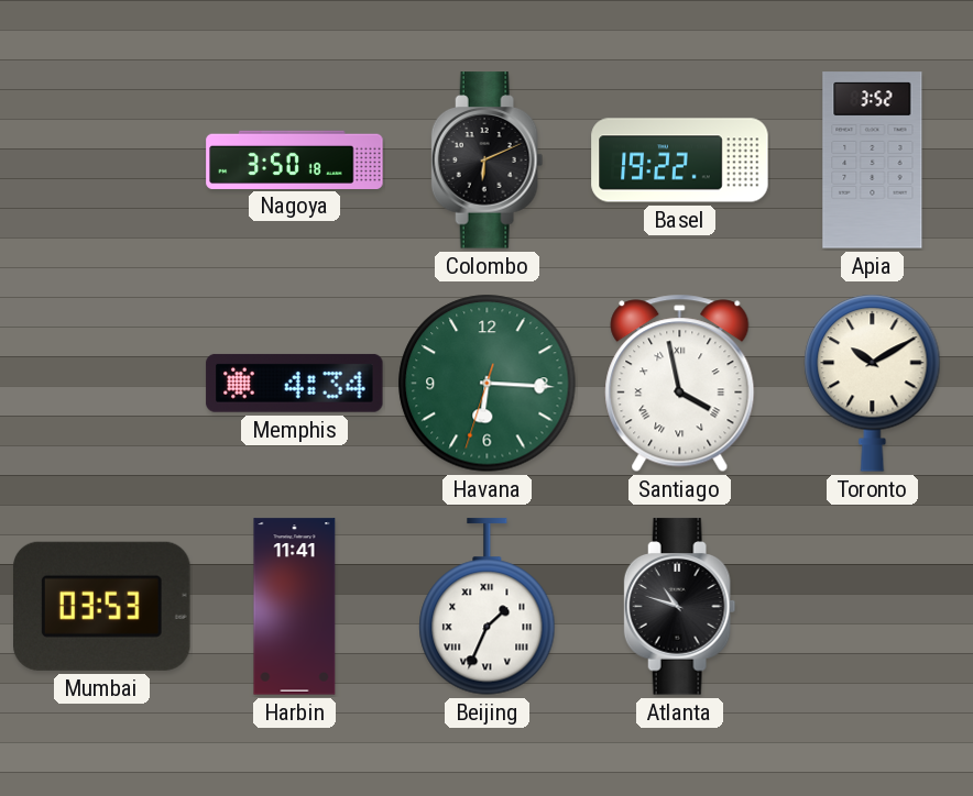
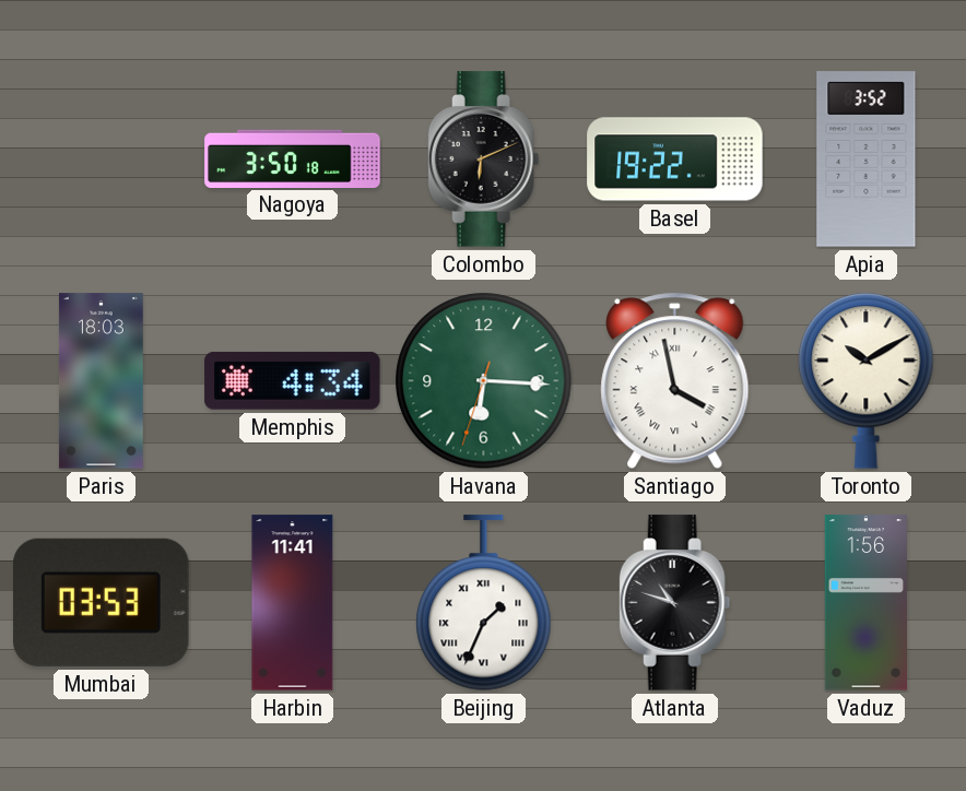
Paris: none -> 18:03 (101, 381)
Vaduz: none -> 1:56 (865, 603)
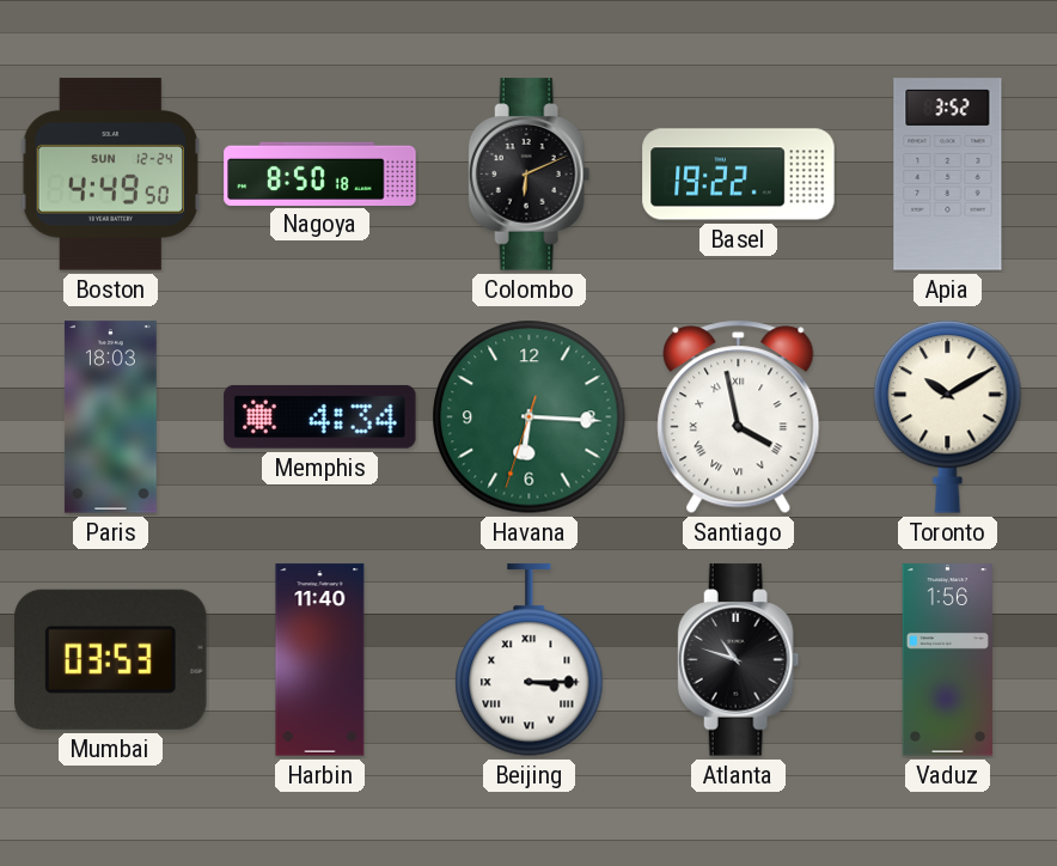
Boston: none -> 4:49 (110, 175)
Nagoya: 3:50 -> 8:50 (320, 173)
Harbin: 11:41 -> 11:40 (320, 660)
Beijing: 1:34 -> 3:15 (530, 660)
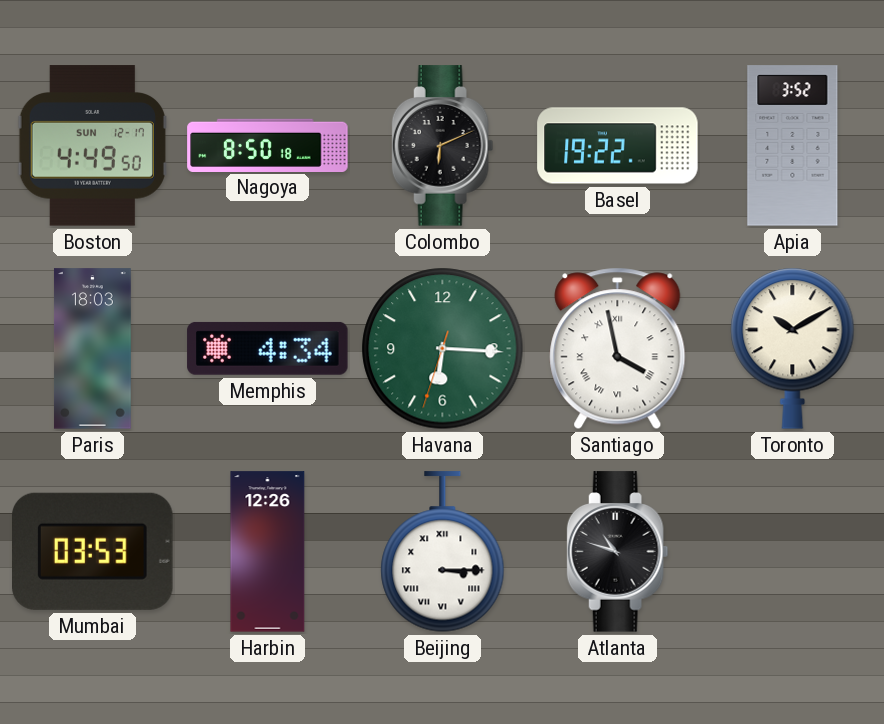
Boston date: SUN 12-24 -> SUN 12-17 (92, 146)
Harbin: 11:40 -> 12:26 (268, 552)
Vaduz: 1:56 -> none (947, 660)
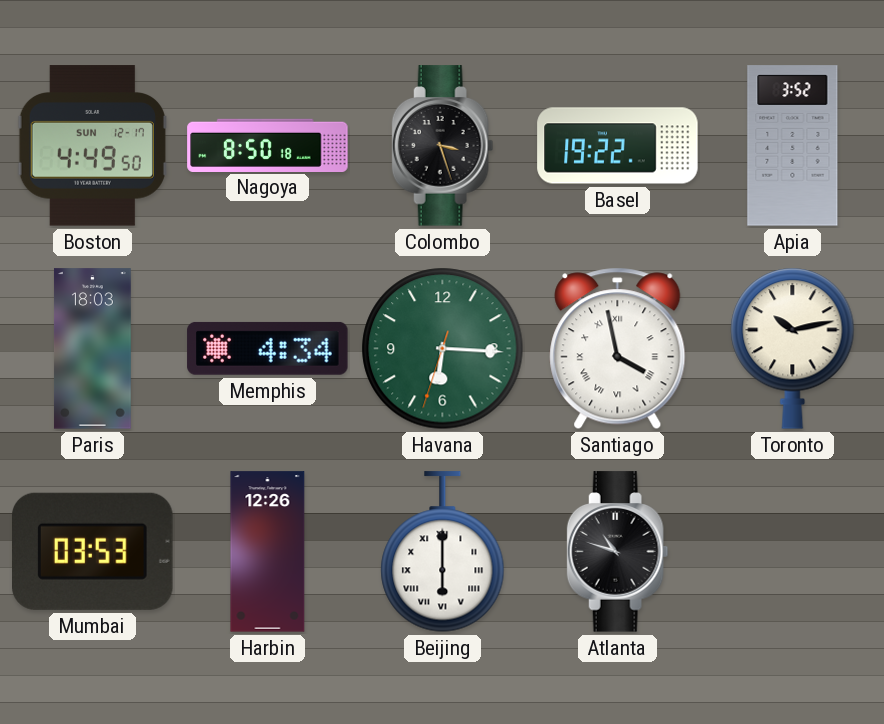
Colombo: 6:11 -> 3:27 (443, 146)
Toronto: 10:10 -> 10:13 (793, 348)
Beijing: 3:15 -> 6:00 (443, 552)
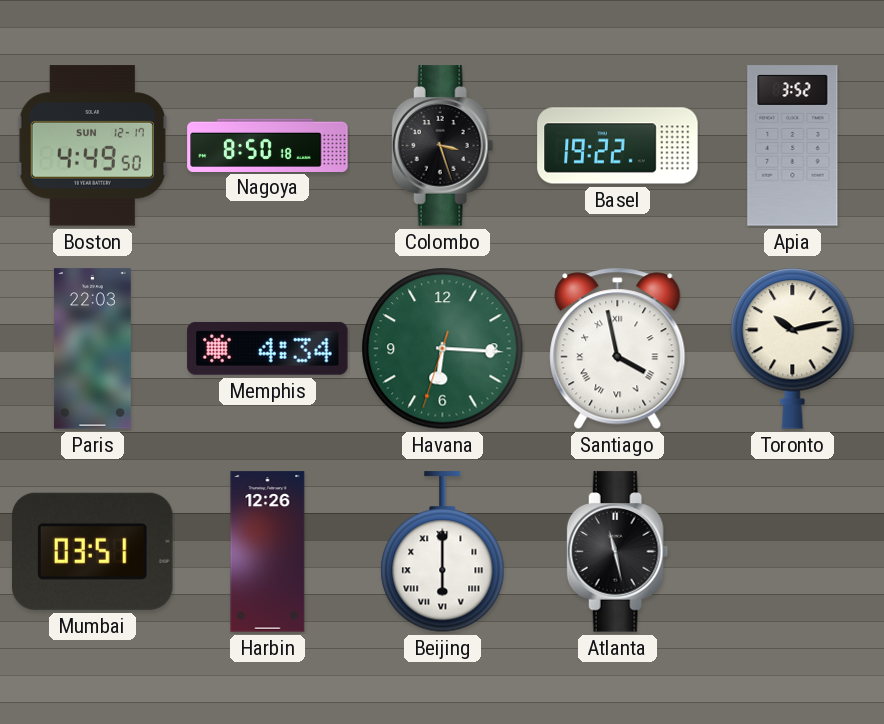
Paris: 18:03 -> 22:03 (92, 349)
Mumbai: 03:53 -> 03:51 (93, 551)
Atlanta: 10:48 -> 11:28 (618, 552)
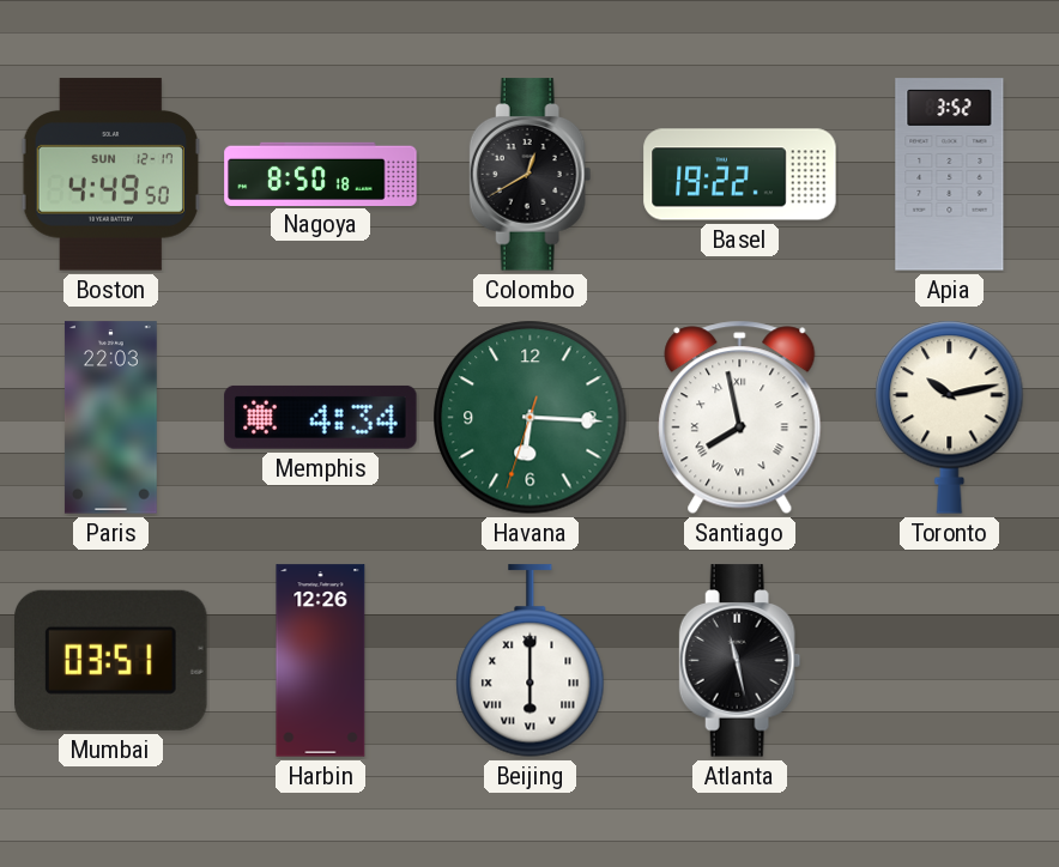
Colombo: 3:27 -> 12:40 (531, 175)
Santiago: 3:58 -> 7:58 (740, 418)
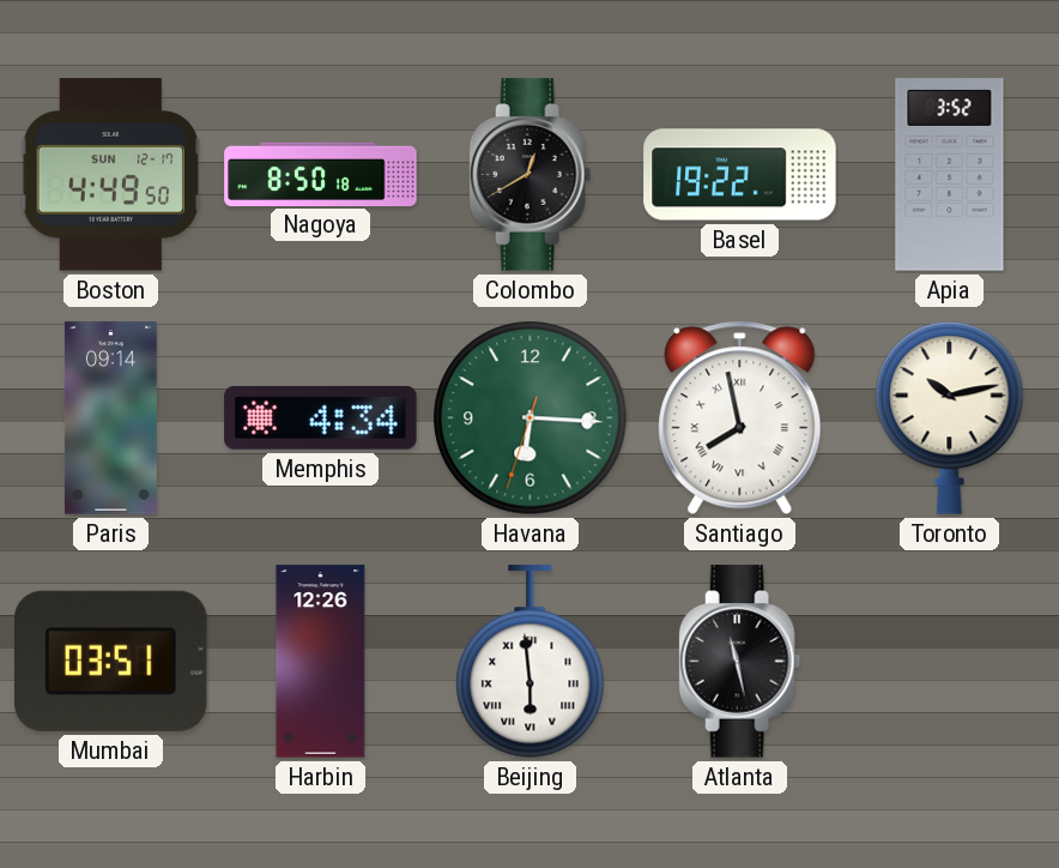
Paris: 22:03 -> 09:14 (110, 418)
Beijing: 6:00 -> 5:59 (531, 662)
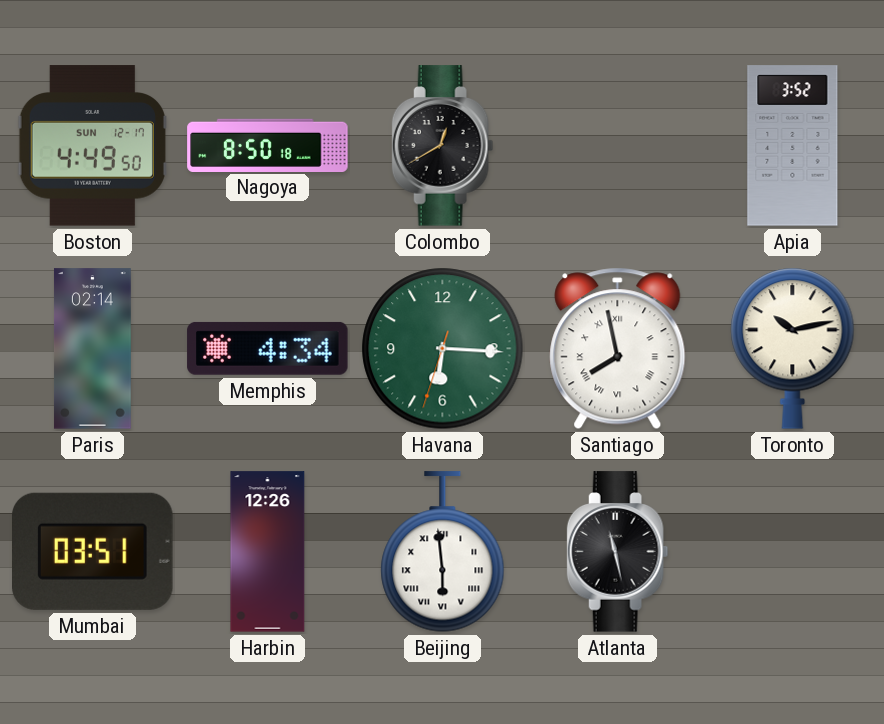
Basel: 19:22 -> none (740, 175)
Paris: 09:14 -> 02:14 (92, 349)
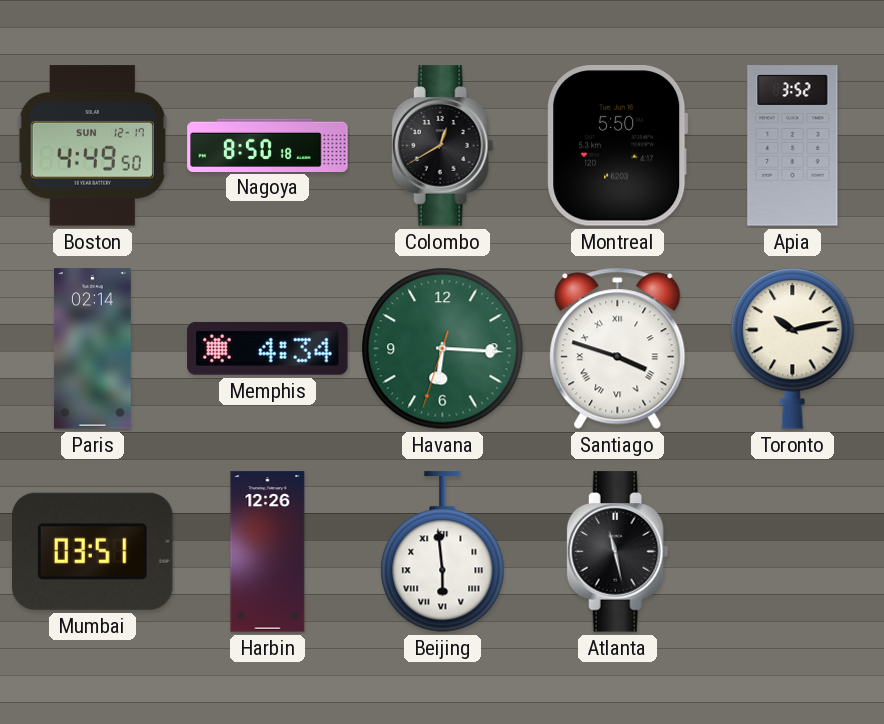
Montreal: none -> 5:50 (618, 146)
Santiago: 7:58 -> 3:48 (618, 349)
